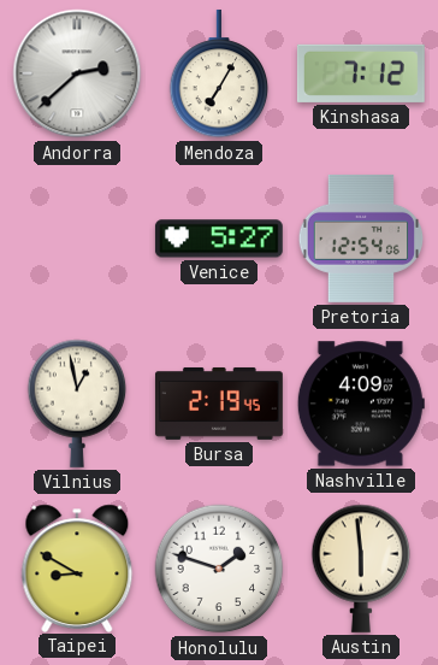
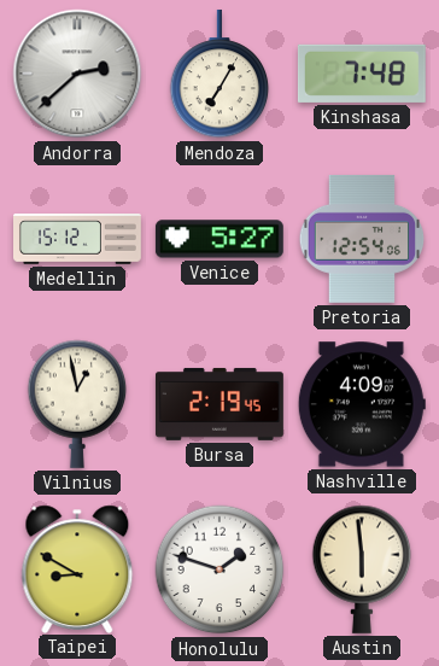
Kinshasa: 7:12 -> 7:48 (362, 74)
Medellin: none -> 15:12 (78, 239)
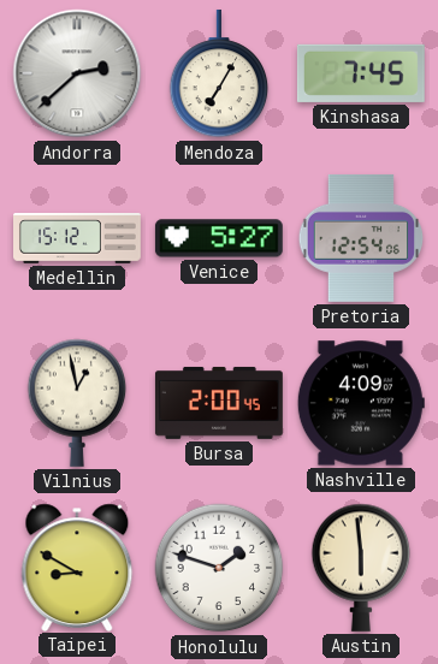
Kinshasa: 7:48 -> 7:45 (361, 73)
Bursa: 2:19 -> 2:00 (219, 403)
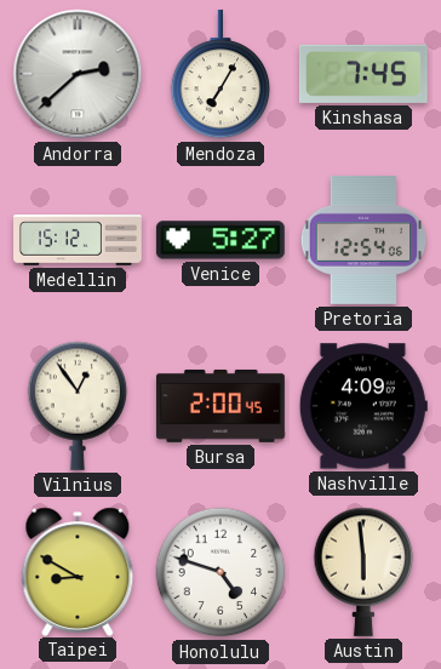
Vilnius: 12:58 -> 12:54 (78, 406)
Honolulu: 1:48 -> 4:48 (220, 572)
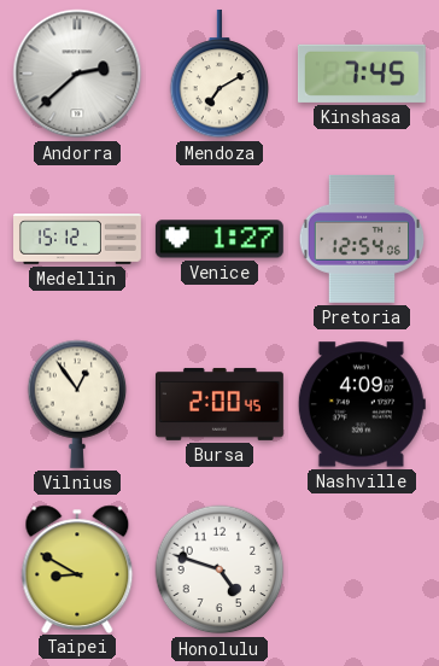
Mendoza: 7:05 -> 7:10 (219, 74)
Venice: 5:27 -> 1:27 (219, 239)
Austin: 5:59 -> none (363, 572)
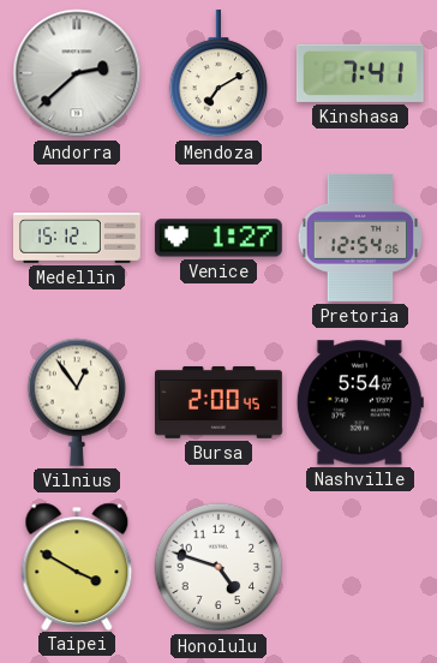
Kinshasa: 7:45 -> 7:41 (360, 73)
Nashville: 4:09 -> 5:54 (360, 402)
Taipei: 8:50 -> 3:50 (77, 566)
